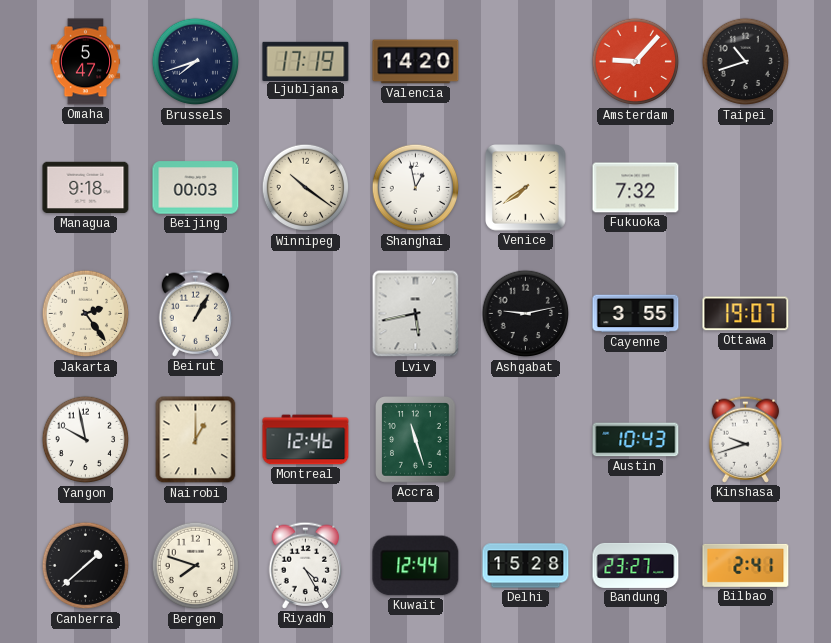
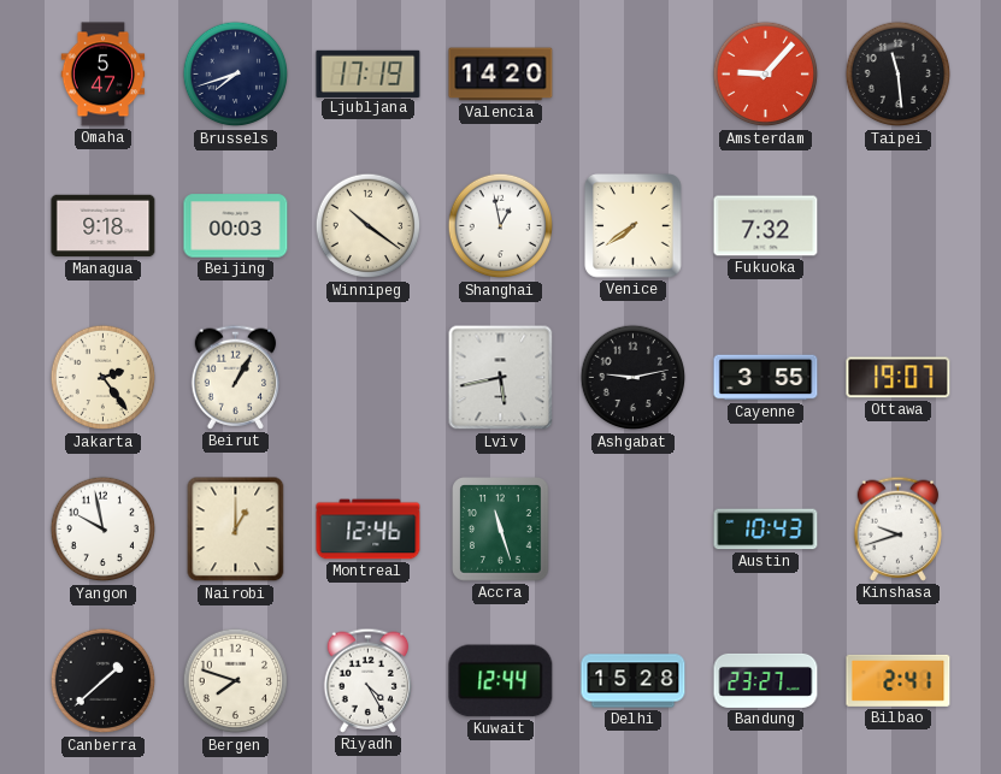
Taipei: 10:42 -> 11:29 (899, 75)
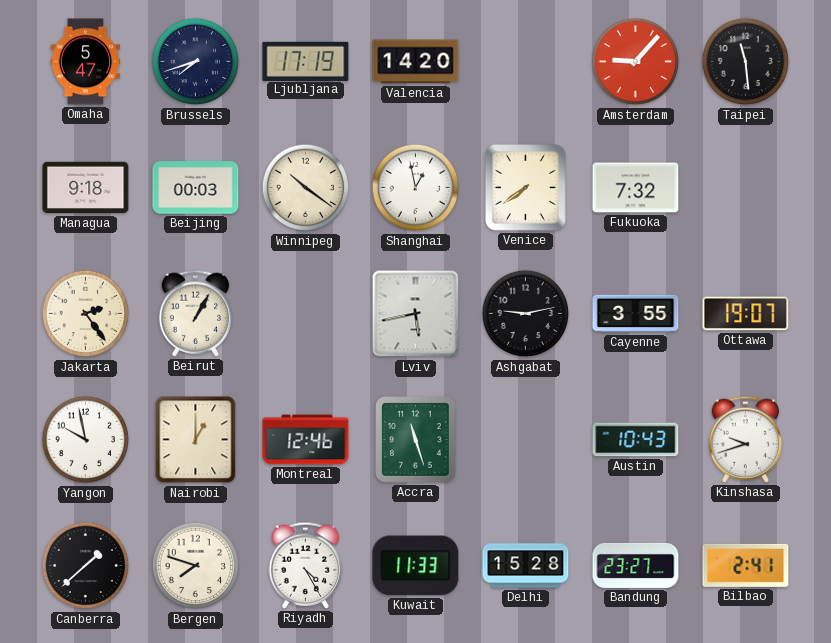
Kuwait: 12:44 -> 11:33 (416, 566)
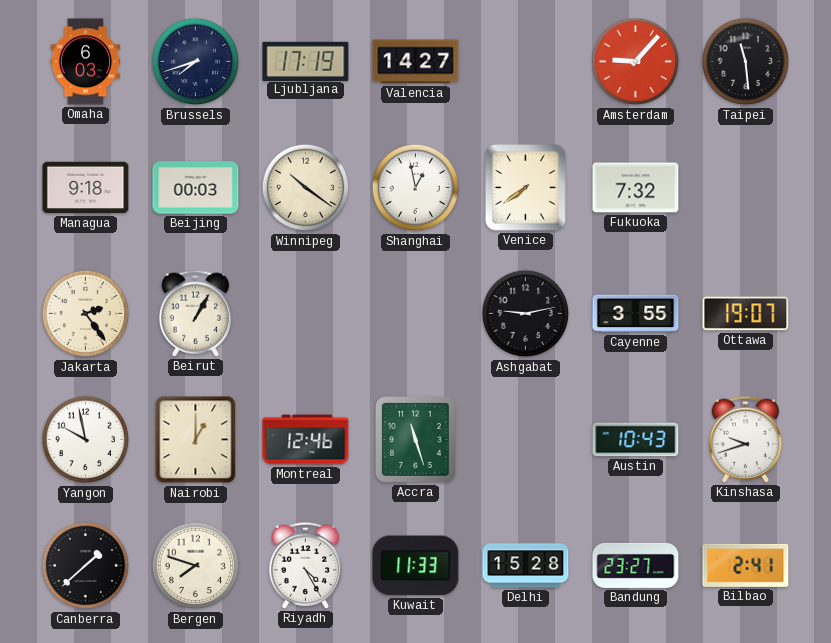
Omaha: 5:47 -> 6:03 (86, 62)
Valencia: 14:20 -> 14:27 (416, 62)
Lviv: 5:43 -> none (416, 314)
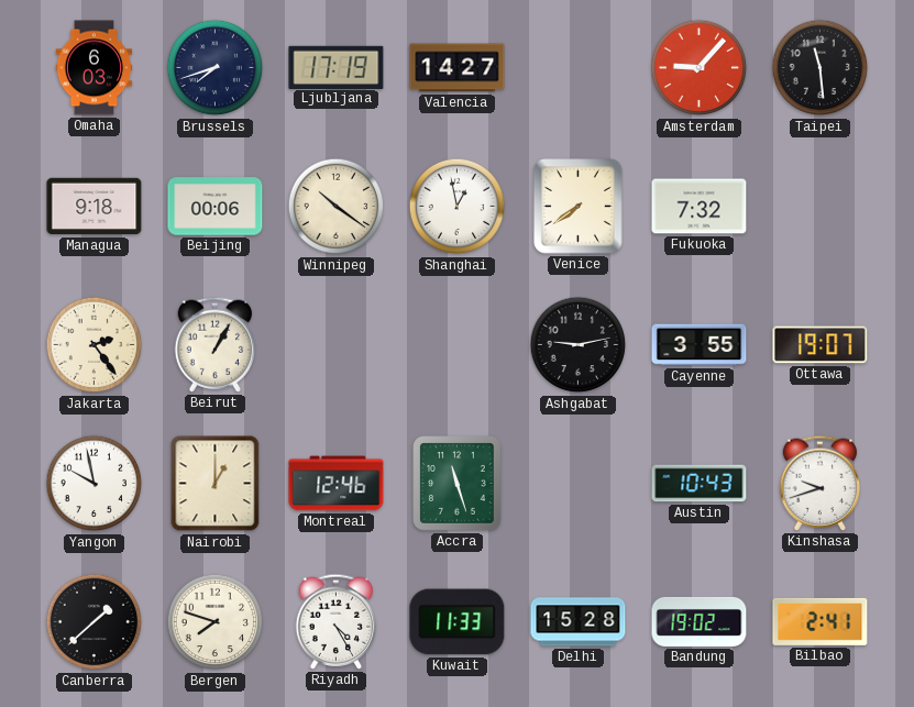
Beijing: 00:03 -> 00:06 (216, 207)
Bandung: 23:27 -> 19:02 (700, 621)
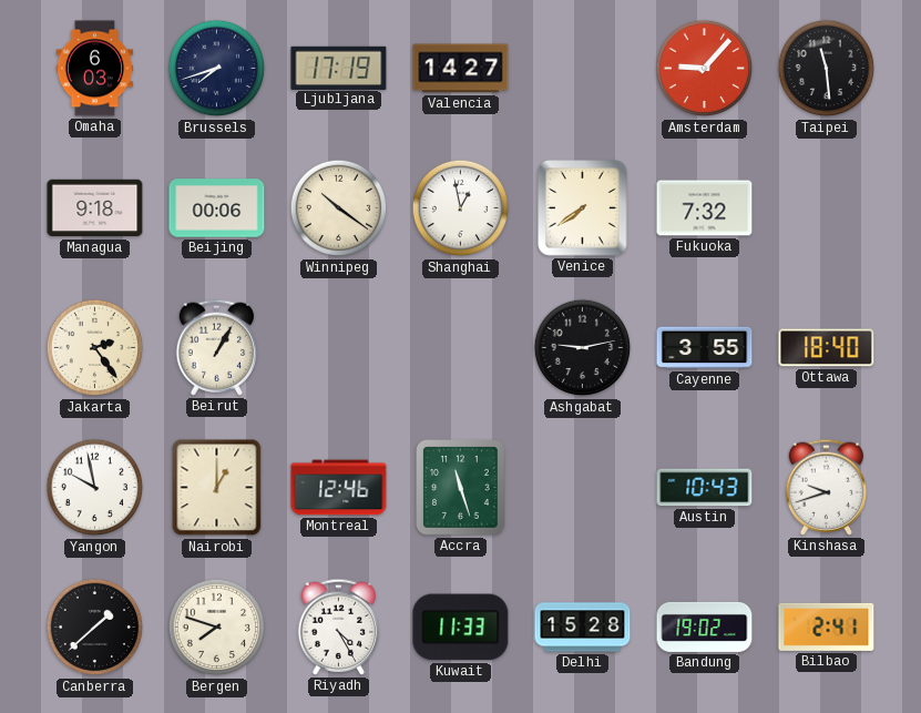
Ottawa: 19:07 -> 18:40 (827, 348)
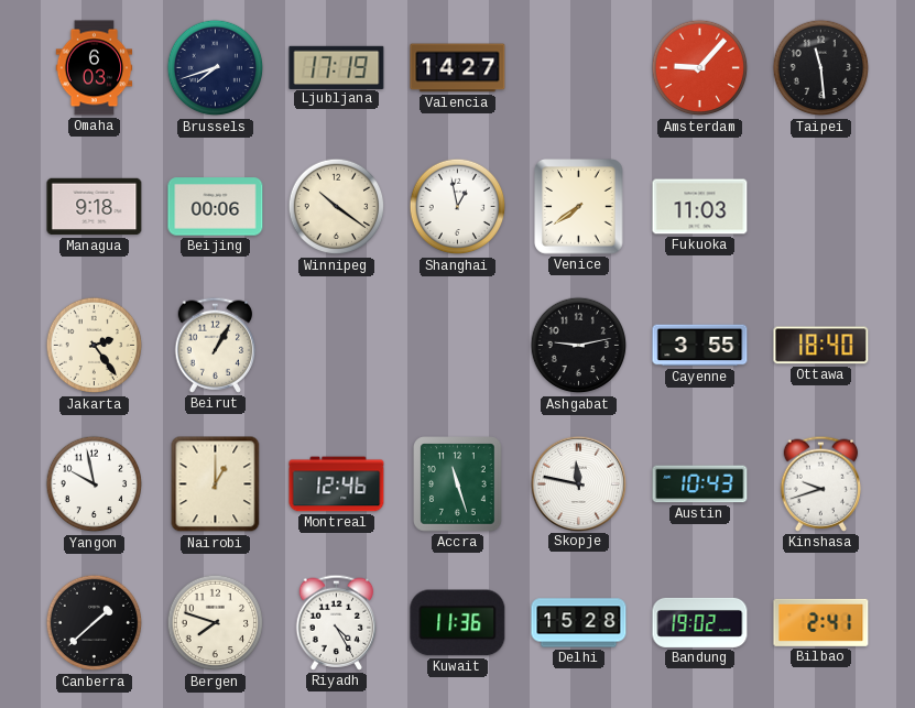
Fukuoka: 7:32 -> 11:03 (700, 207)
Skopje: none -> 11:47 (578, 483)
Kuwait: 11:33 -> 11:36 (458, 623)
